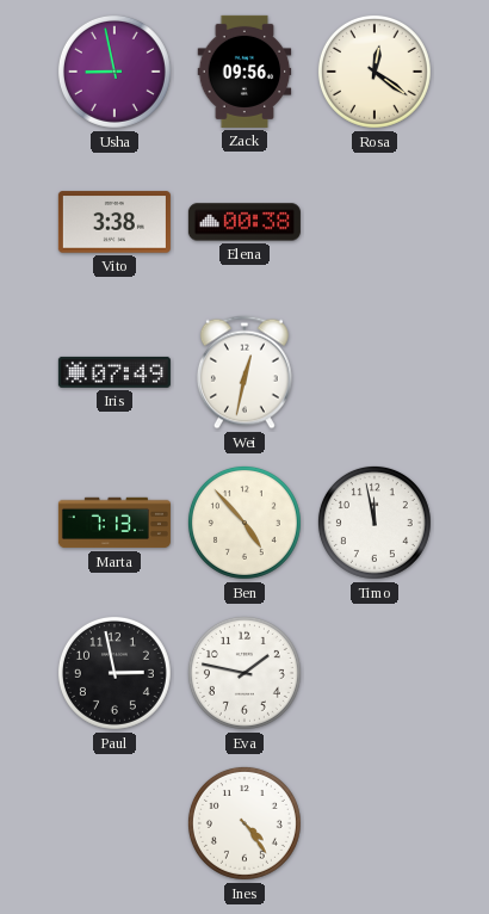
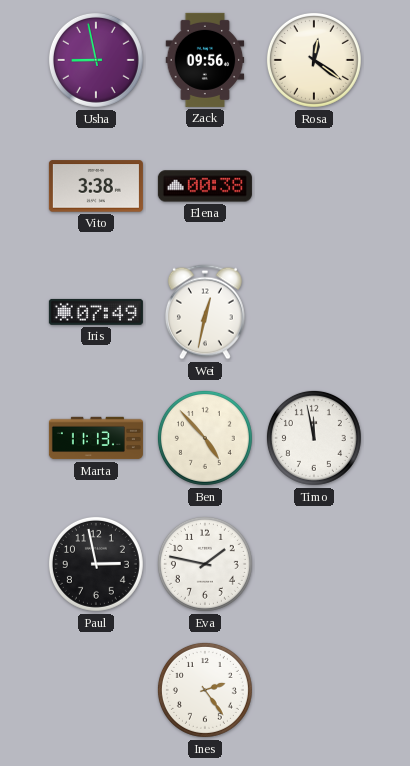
Marta: 7:13 -> 11:13 (96, 438)
Ines: 4:24 -> 2:24 (205, 690)
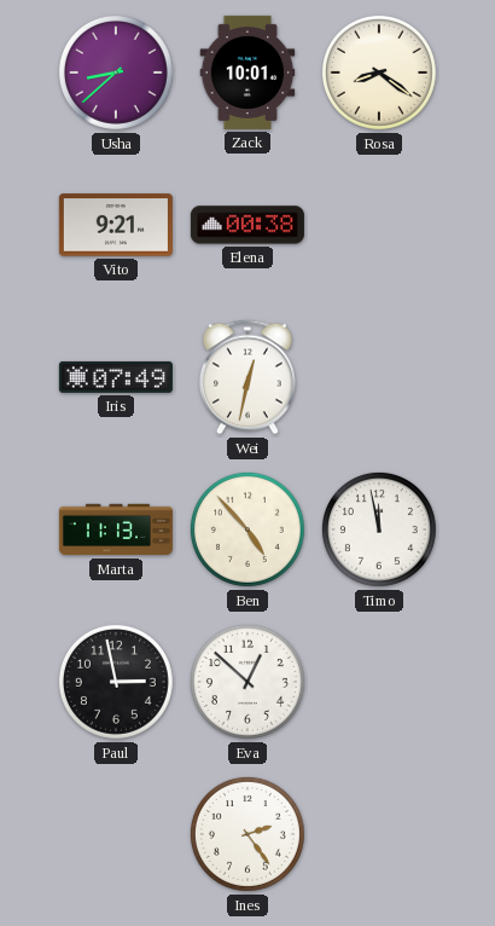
Usha: 8:58 -> 8:38 (116, 73)
Zack: 09:56 -> 10:01 (247, 73)
Rosa: 12:21 -> 8:21 (379, 73)
Vito: 3:38 -> 9:21 (116, 225)
Eva: 1:47 -> 12:52 (247, 682)
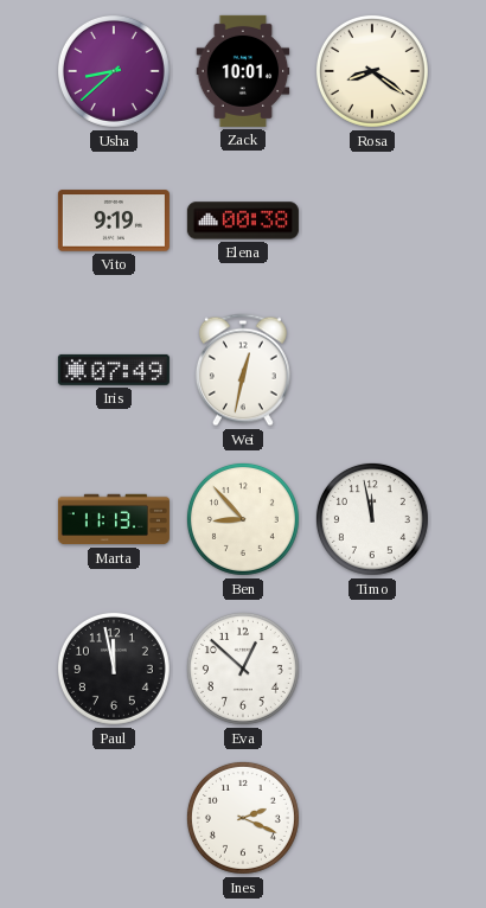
Vito: 9:21 -> 9:19 (114, 220)
Ben: 4:53 -> 8:53 (243, 519)
Paul: 2:58 -> 11:58 (114, 669)
Ines: 2:24 -> 2:19 (243, 818)
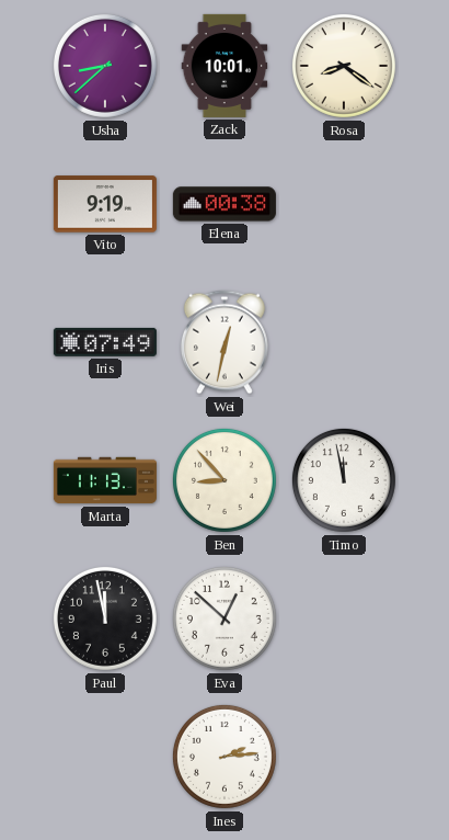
Ines: 2:19 -> 2:14 (225, 757)
